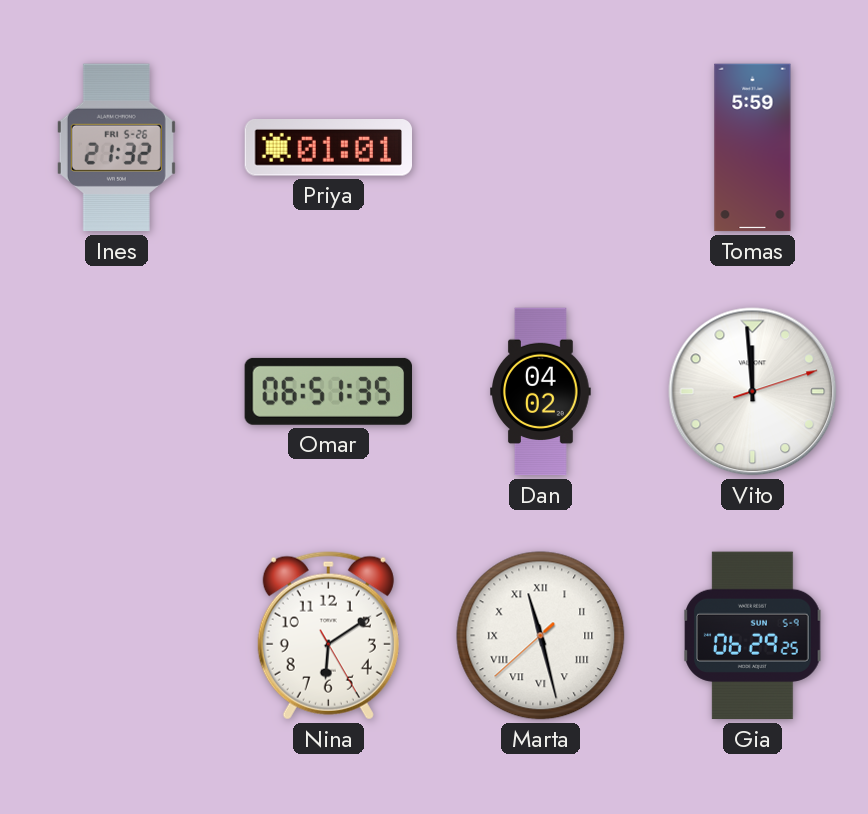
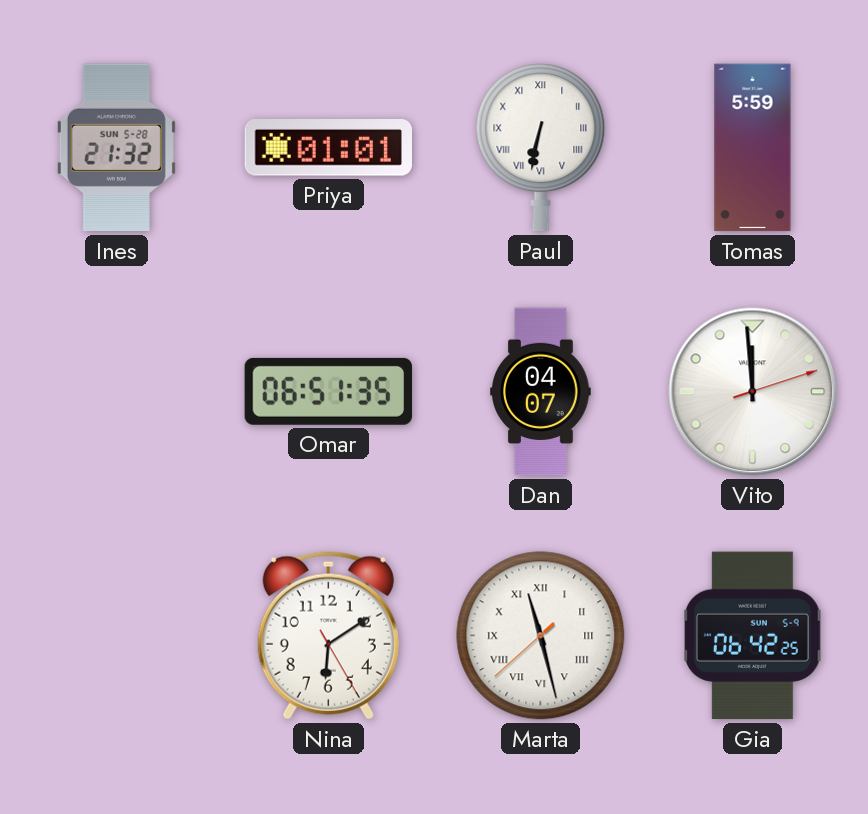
Ines date: FRI 5-26 -> SUN 5-28 (116, 148)
Paul: none -> 6:32 (541, 148)
Dan: 04:02 -> 04:07 (541, 392)
Gia: 06:29 -> 06:42 (753, 636)
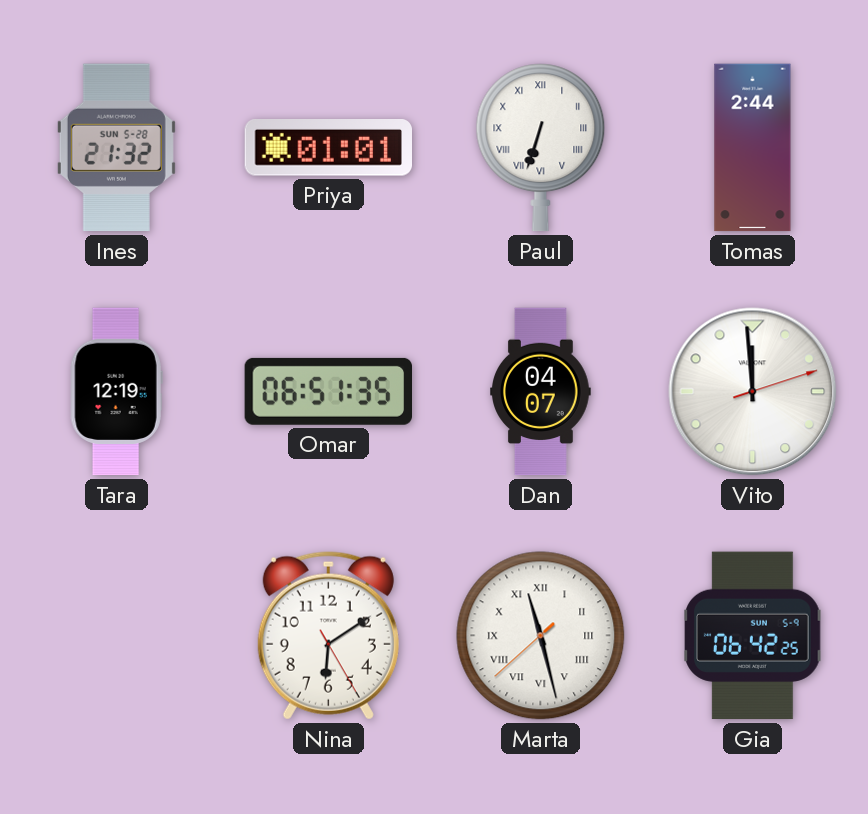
Paul: 6:32 -> 6:33 (541, 148)
Tomas: 5:59 -> 2:44 (753, 148)
Tara: none -> 12:19 (116, 392)
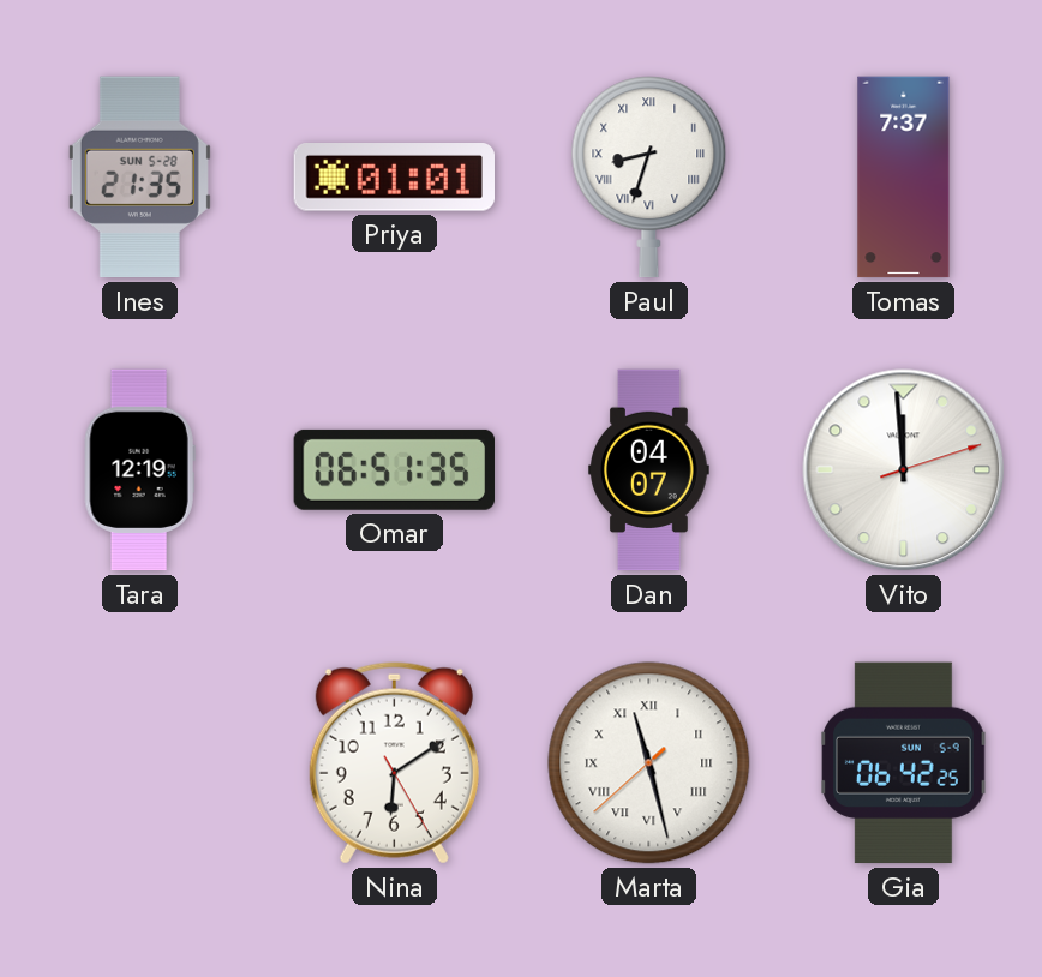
Ines: 21:32 -> 21:35 (139, 178)
Paul: 6:33 -> 8:33 (649, 178)
Tomas: 2:44 -> 7:37 (904, 178)
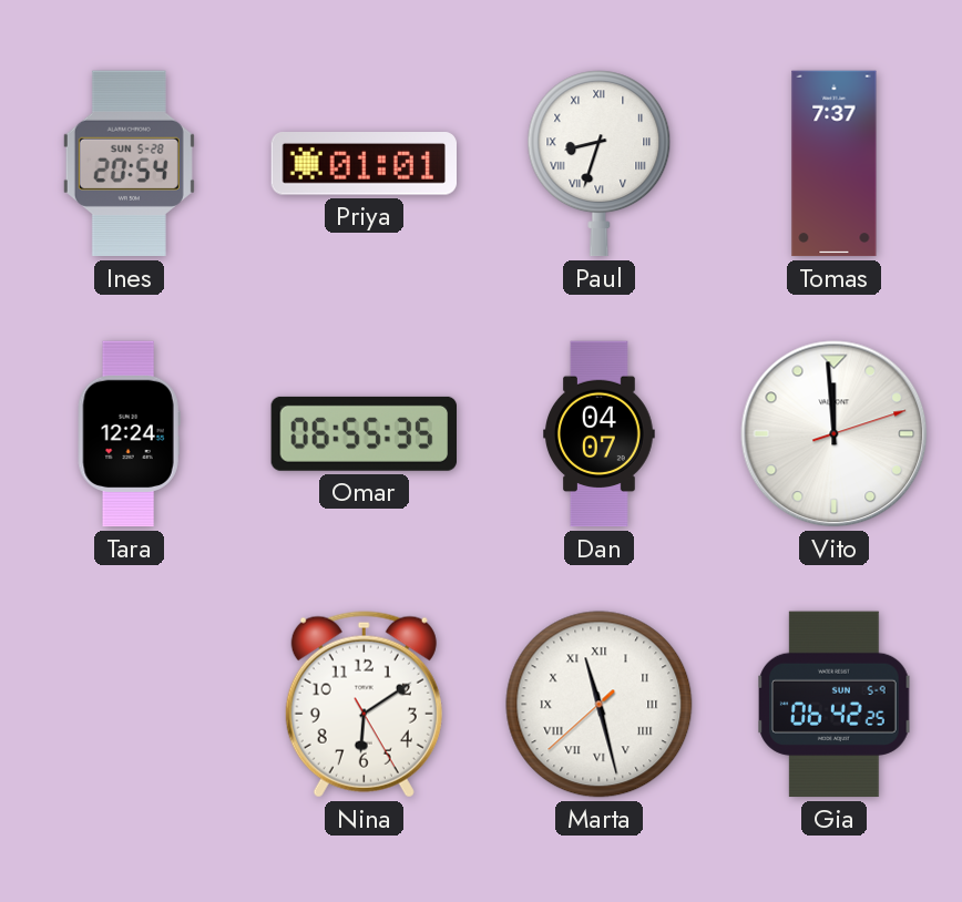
Ines: 21:35 -> 20:54 (129, 164)
Tara: 12:19 -> 12:24 (129, 434)
Omar: 06:51 -> 06:55 (364, 433)
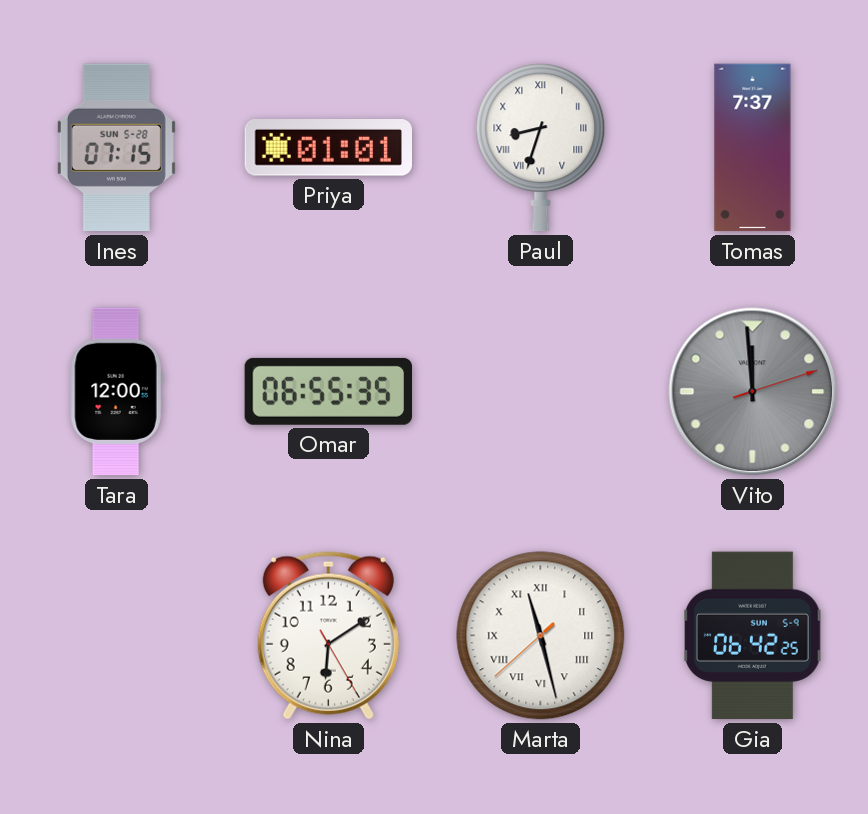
Ines: 20:54 -> 07:15 (116, 148)
Tara: 12:24 -> 12:00 (116, 392)
Dan: 04:07 -> none (600, 434)
Vito dial: white -> grey (753, 392)
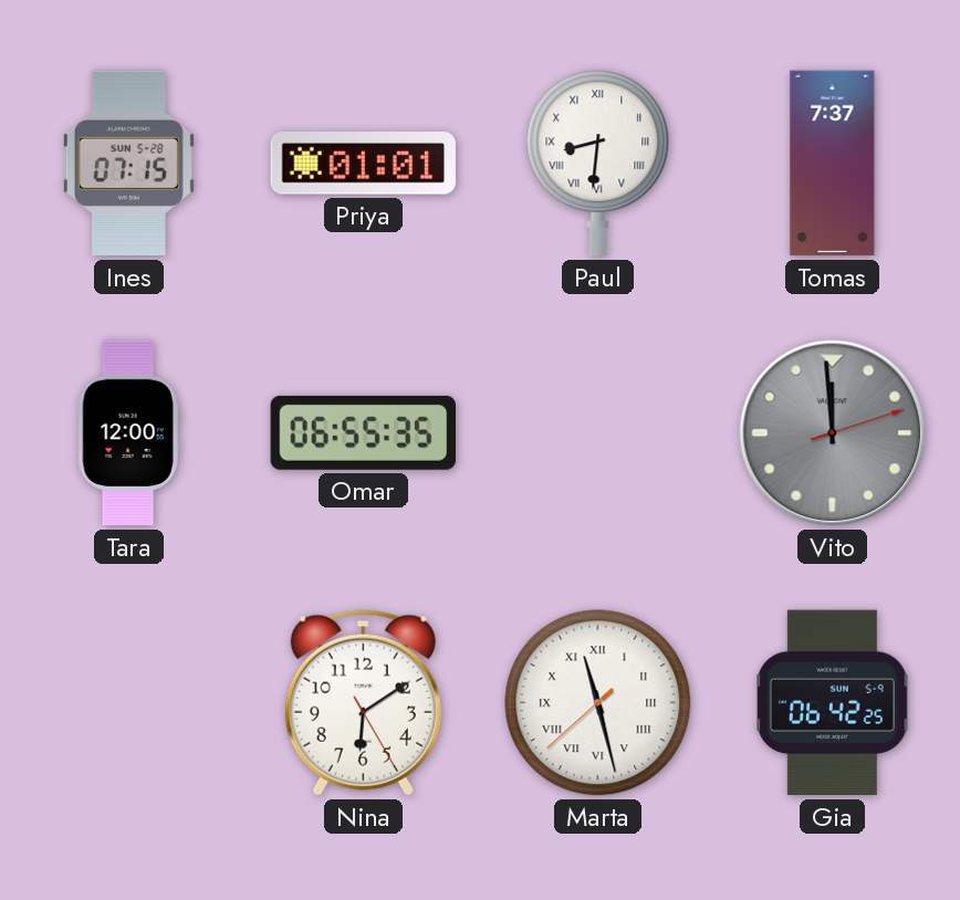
Paul: 8:33 -> 8:31 (598, 164)
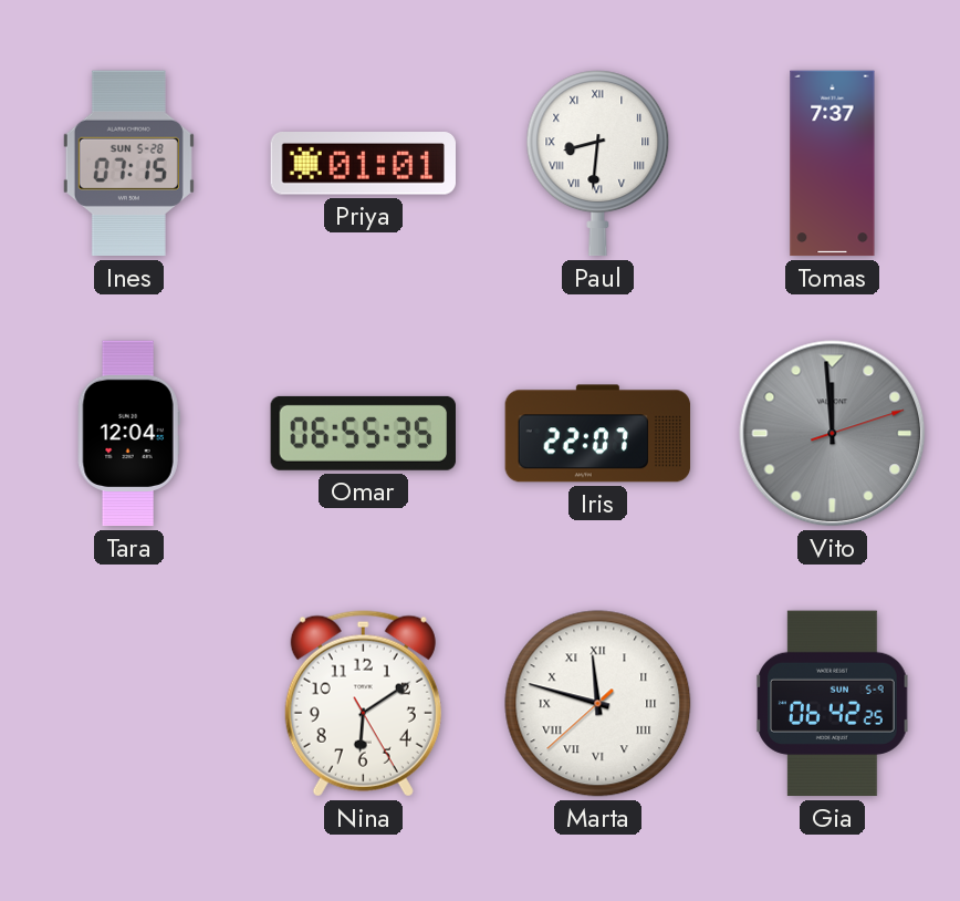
Tara: 12:00 -> 12:04 (128, 434)
Iris: none -> 22:07 (598, 434)
Marta: 11:27 -> 11:47 (598, 704)
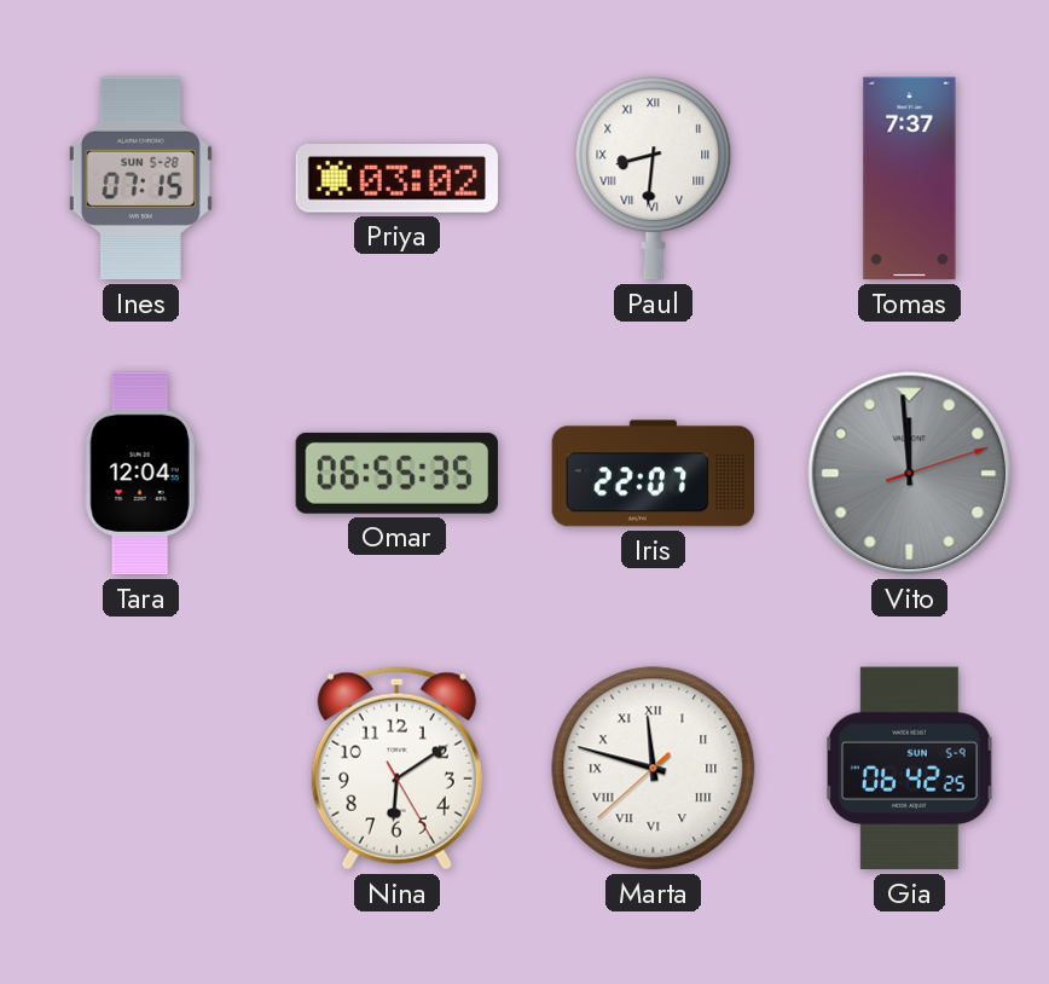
Priya: 01:01 -> 03:02 (396, 179)
